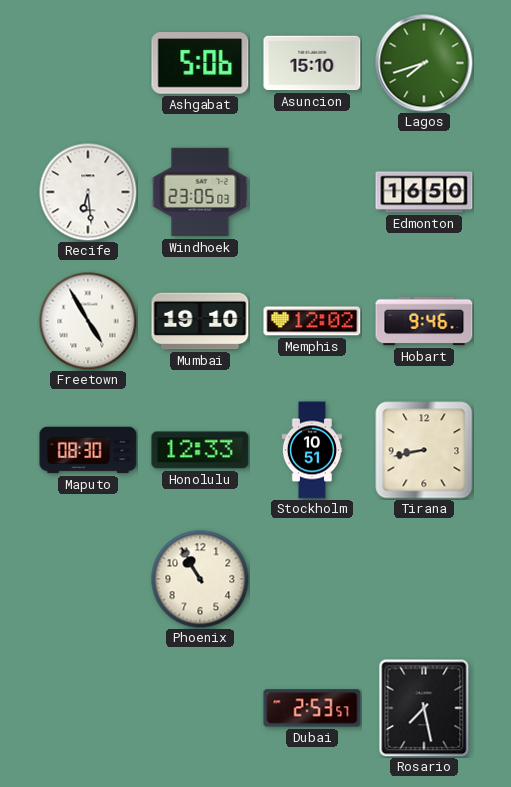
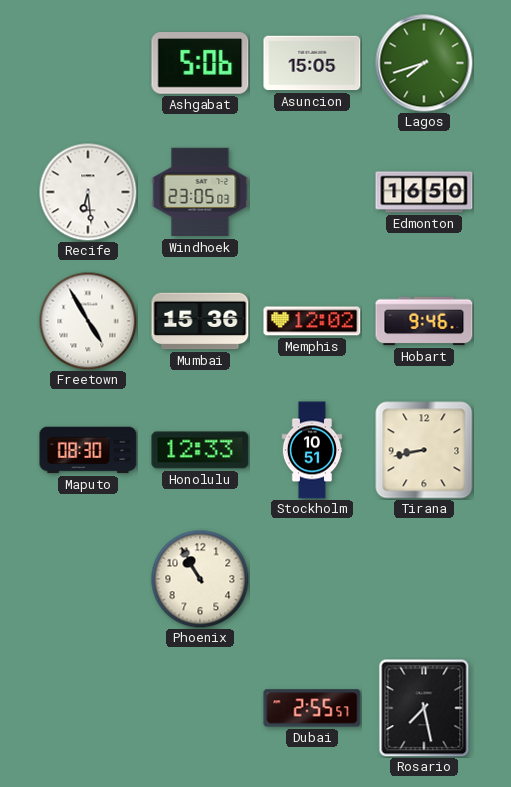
Asuncion: 15:10 -> 15:05 (312, 63)
Mumbai: 19:10 -> 15:36 (200, 321)
Dubai: 2:53 -> 2:55 (312, 708)
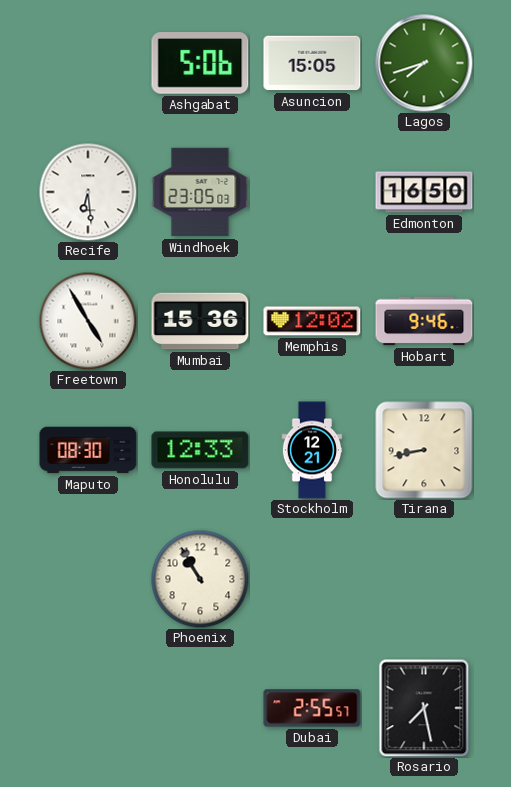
Stockholm: 10:51 -> 12:21 (311, 450)
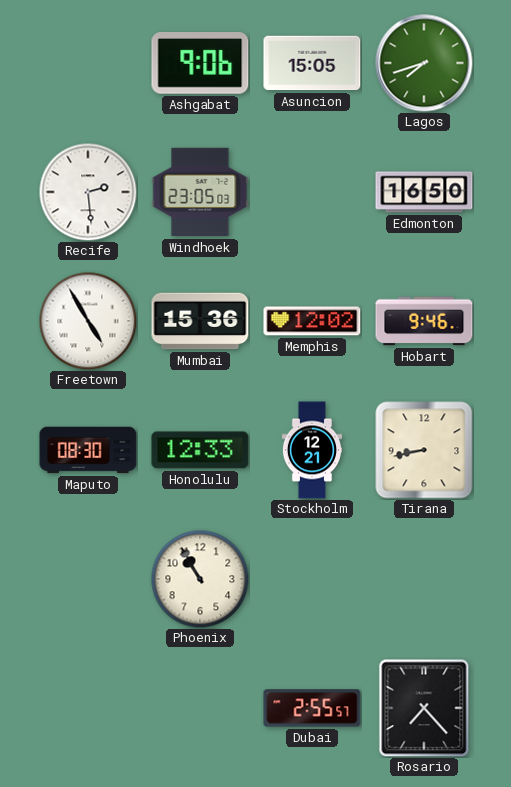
Ashgabat: 5:06 -> 9:06 (200, 63)
Recife: 6:29 -> 2:29 (88, 192)
Rosario: 7:28 -> 7:23 (424, 708)
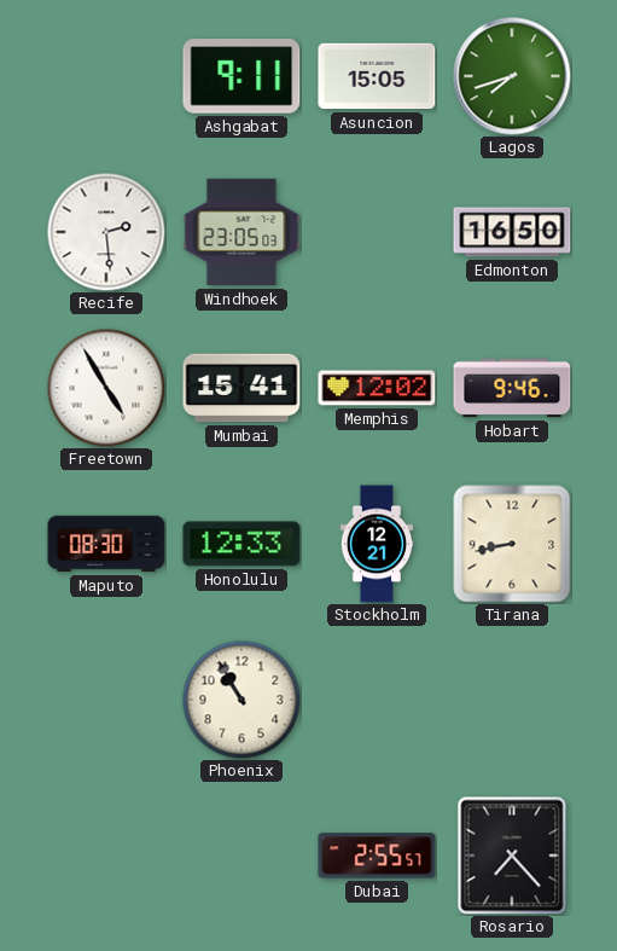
Ashgabat: 9:06 -> 9:11 (241, 76)
Mumbai: 15:36 -> 15:41 (241, 388)
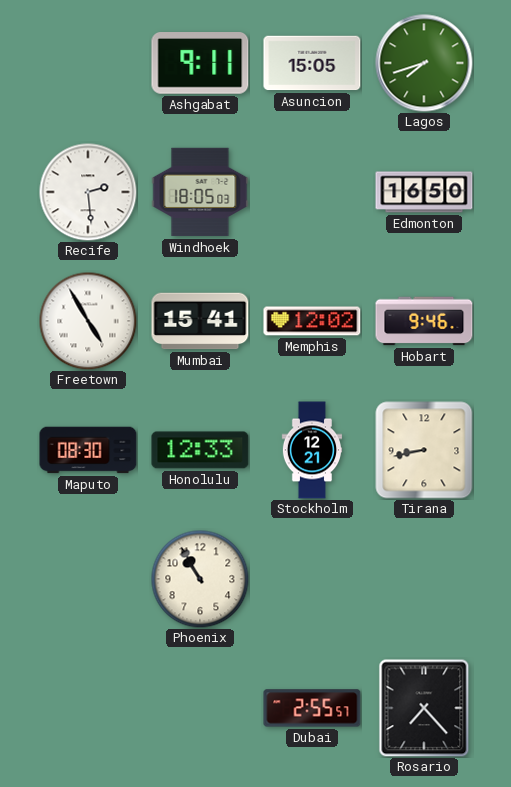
Windhoek: 23:05 -> 18:05 (200, 192)
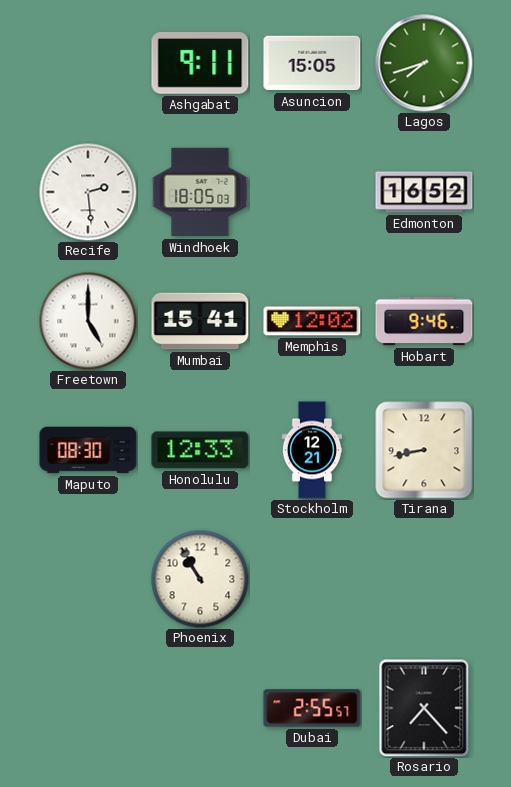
Edmonton: 16:50 -> 16:52 (424, 192)
Freetown: 4:55 -> 5:00 (88, 321)
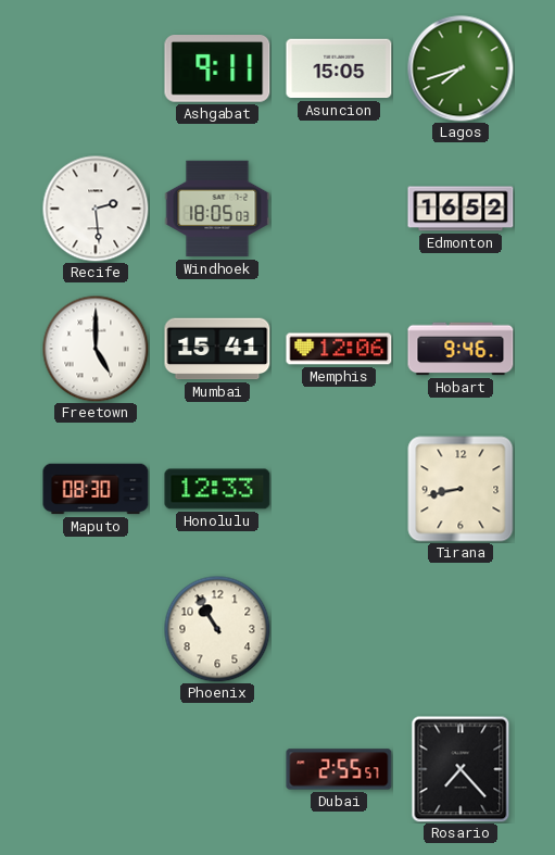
Memphis: 12:02 -> 12:06 (339, 349)
Stockholm: 12:21 -> none (311, 450)
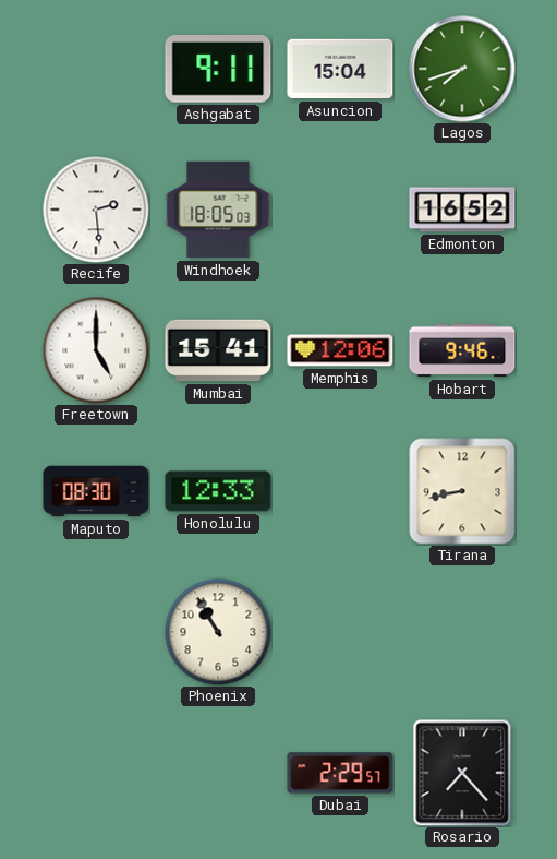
Asuncion: 15:05 -> 15:04 (340, 69)
Dubai: 2:55 -> 2:29 (340, 773)
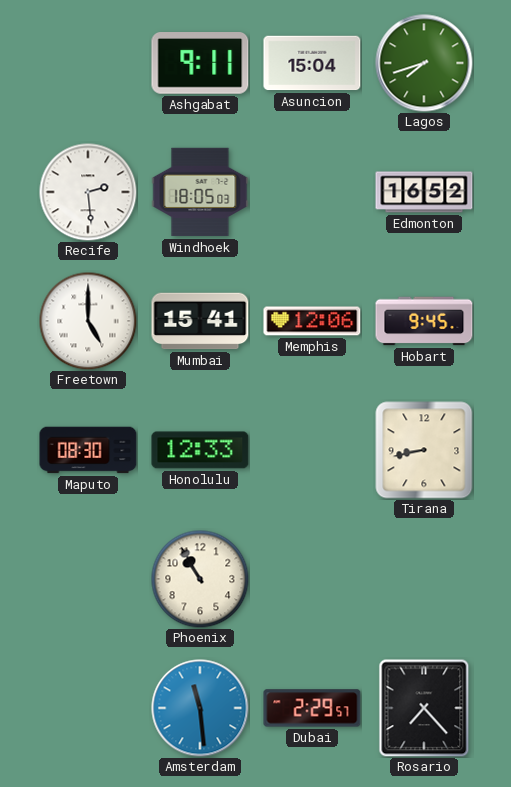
Hobart: 9:46 -> 9:45 (424, 321)
Amsterdam: none -> 11:29 (200, 708)
